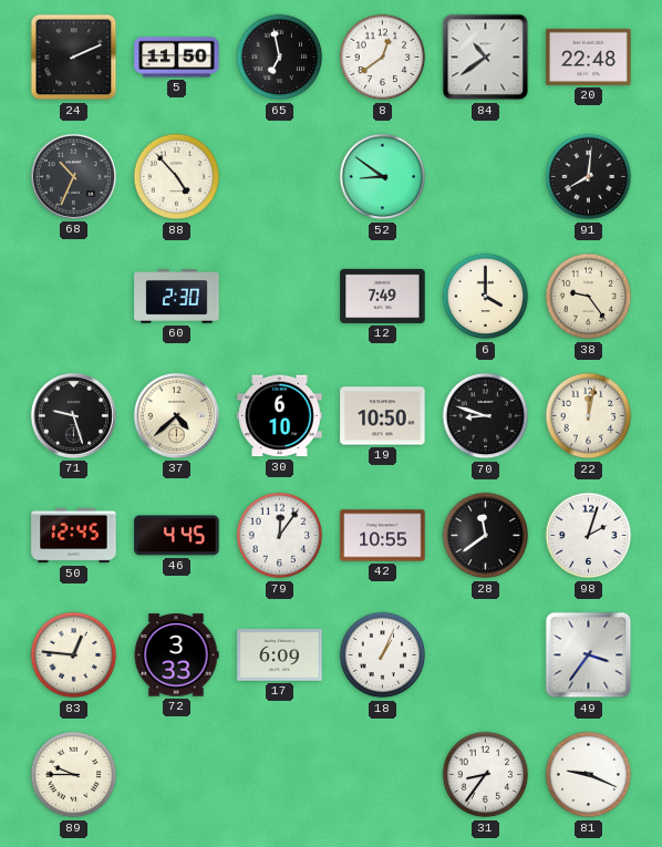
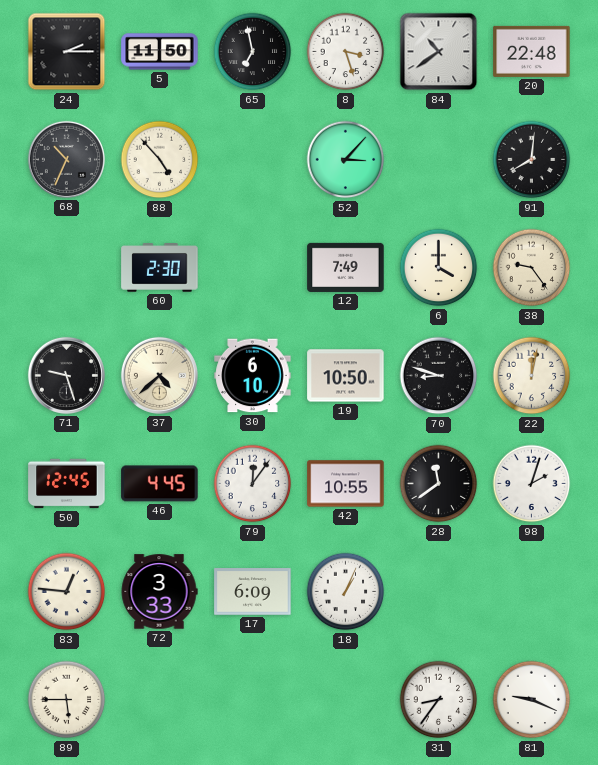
24: 2:11 -> 2:15 (67, 52)
8: 12:39 -> 3:27 (346, 52)
52: 8:51 -> 3:07 (346, 160)
49: 3:36 -> none (589, 655)
89: 9:45 -> 5:45 (67, 700)
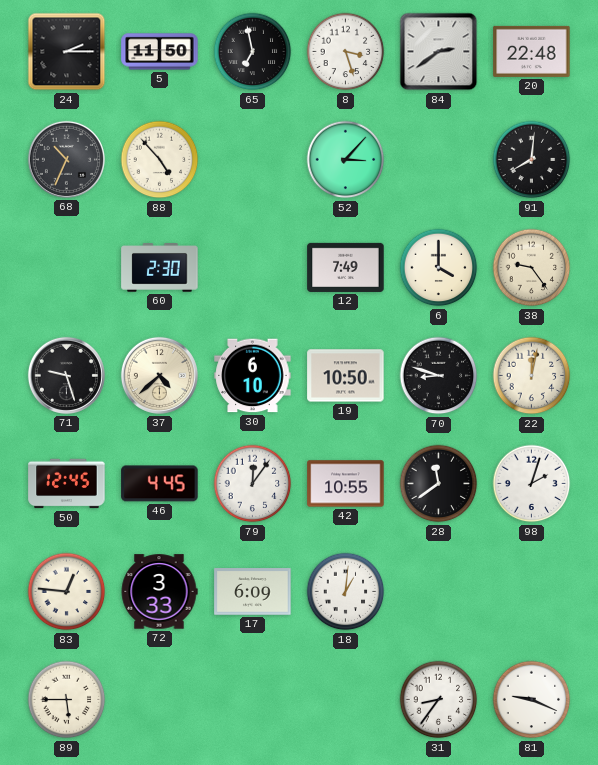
84: 10:39 -> 2:39 (439, 52)
18: 1:04 -> 1:01 (346, 592)
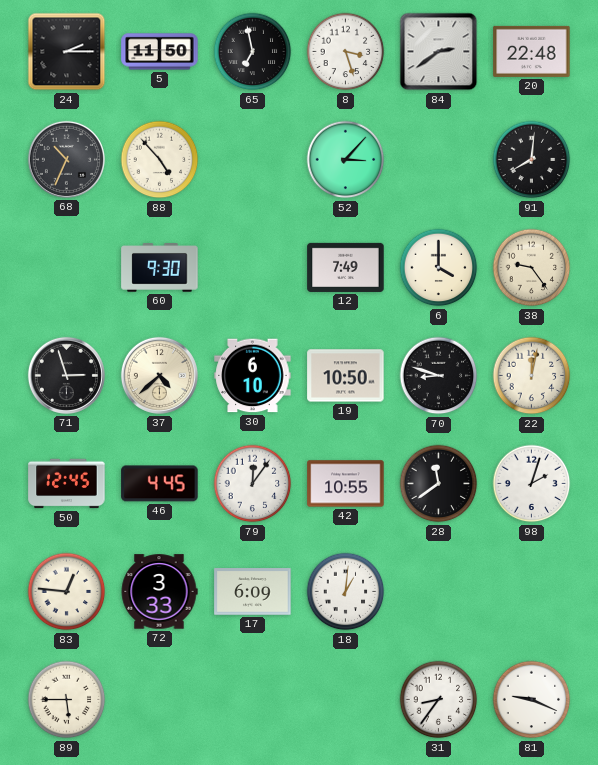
60: 2:30 -> 9:30 (160, 268)
71: 9:27 -> 2:57 (66, 375)
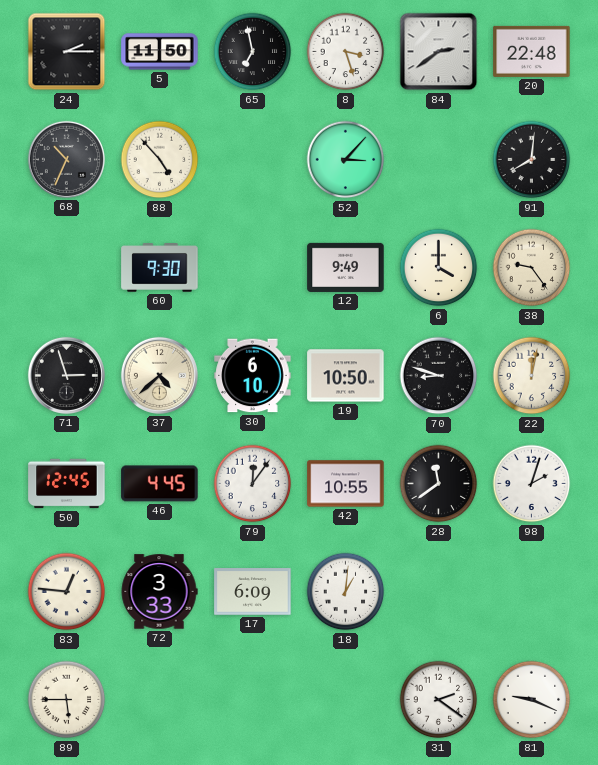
12: 7:49 -> 9:49 (346, 267)
31: 8:36 -> 2:21 (439, 700)
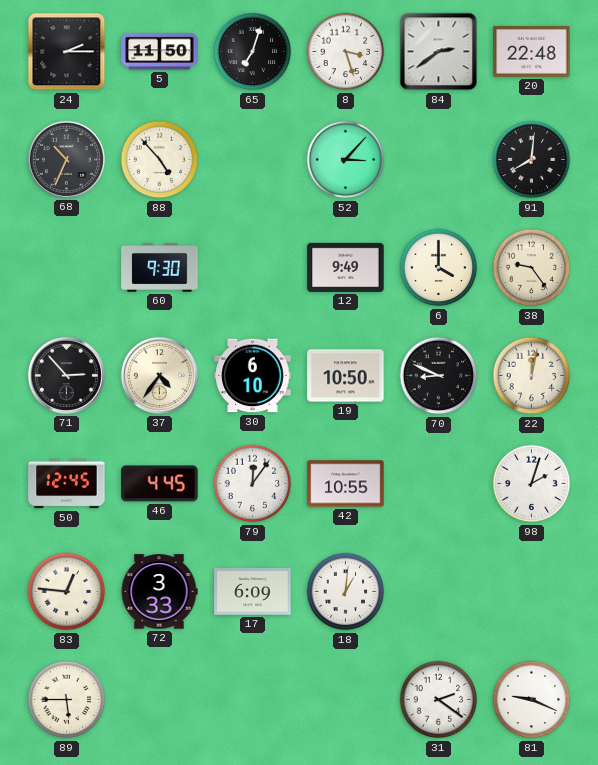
65: 6:58 -> 7:03 (253, 52)
71: 2:57 -> 2:53 (66, 375)
37: 4:38 -> 4:36 (159, 375)
70: 8:48 -> 8:49 (439, 376)
28: 11:39 -> none (439, 484)
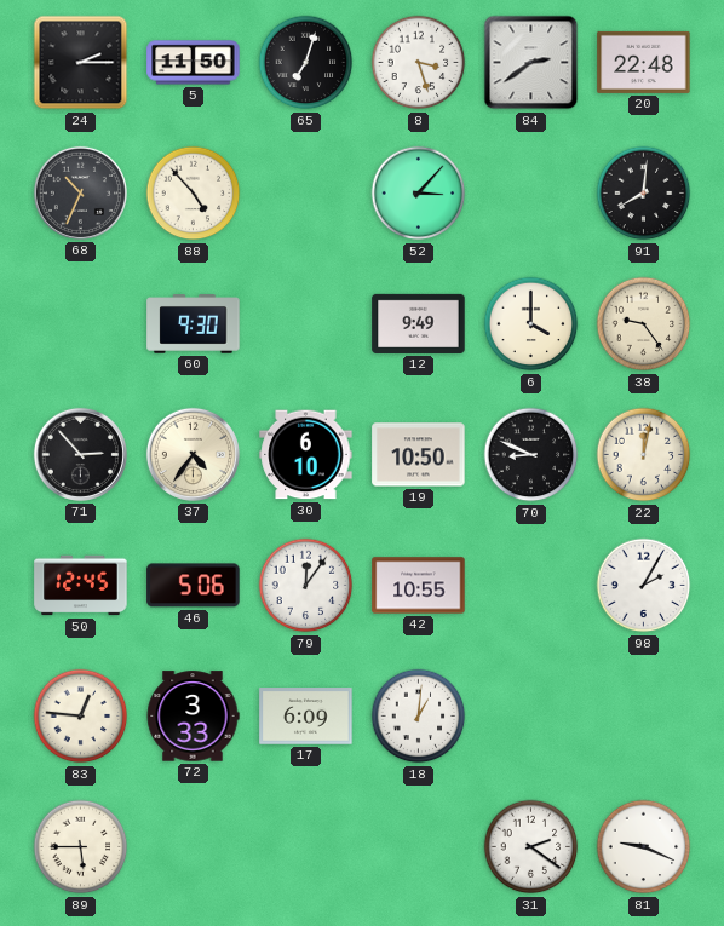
46: 4:45 -> 5:06 (194, 586)
98: 2:03 -> 2:05 (644, 586)
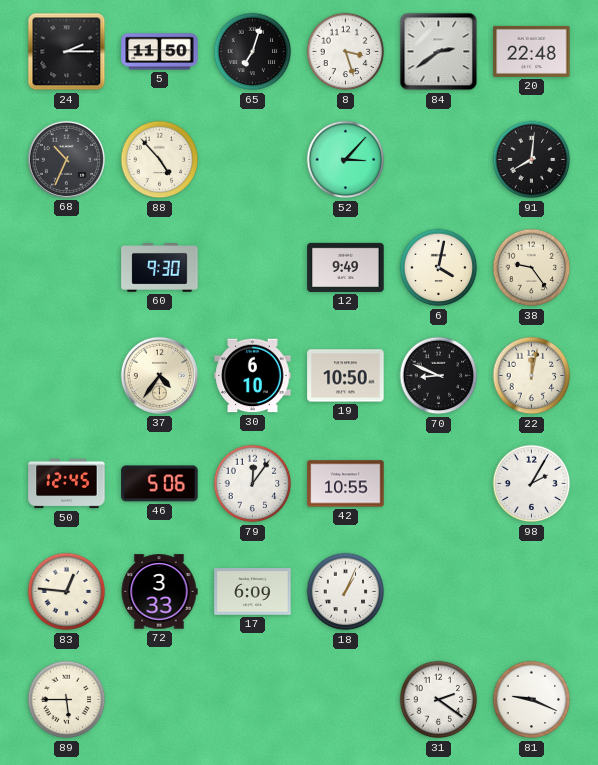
6: 4:00 -> 4:02 (439, 268)
71: 2:53 -> none (80, 454)
18: 1:01 -> 1:04 (346, 592)
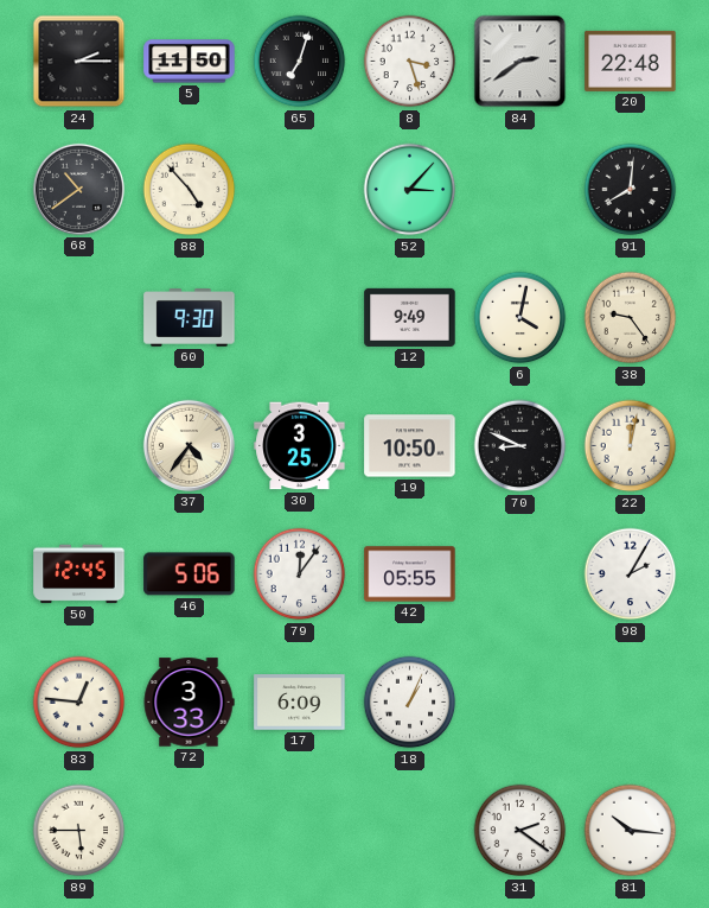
68: 10:34 -> 10:39 (78, 189)
30: 6:10 -> 3:25 (300, 446)
42: 10:55 -> 05:55 (410, 574)
81: 9:19 -> 10:16 (631, 831)
